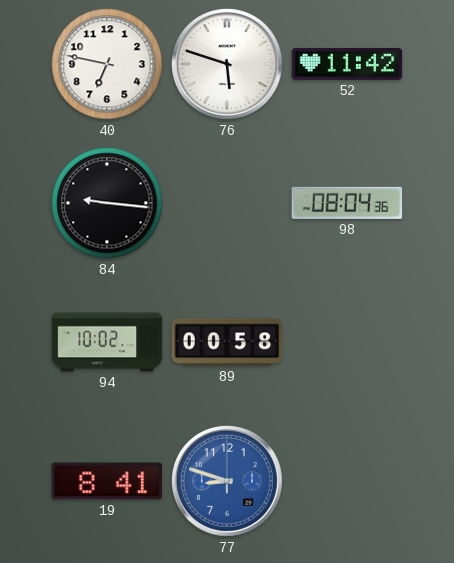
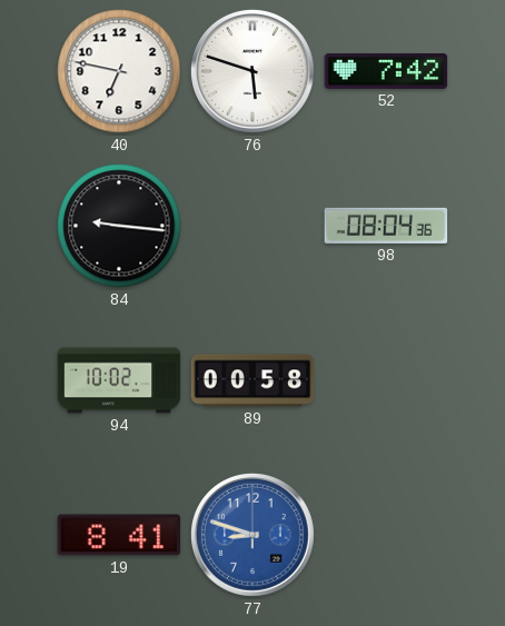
52: 11:42 -> 7:42 (386, 71)
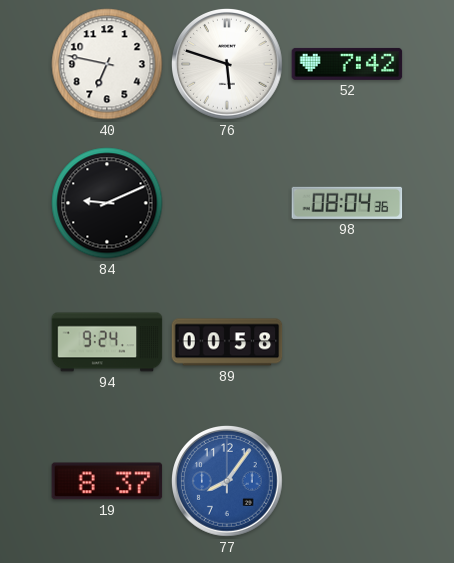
84: 9:16 -> 9:11 (107, 203)
94: 10:02 -> 9:24 (107, 342)
19: 8:41 -> 8:37 (107, 481)
77: 8:48 -> 8:06 (228, 482)
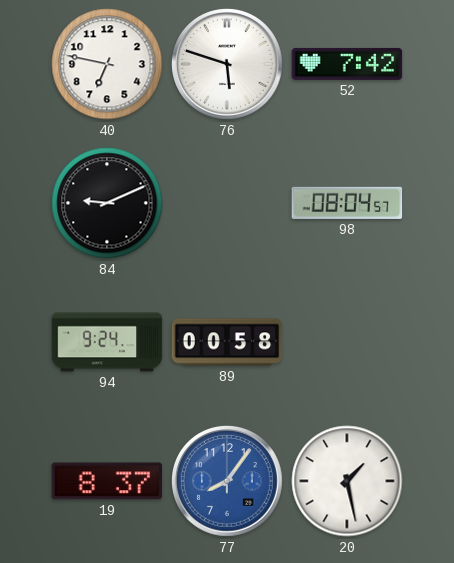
98: 08:04:36 -> 08:04:57 (347, 203)
20: none -> 1:28 (347, 481)
